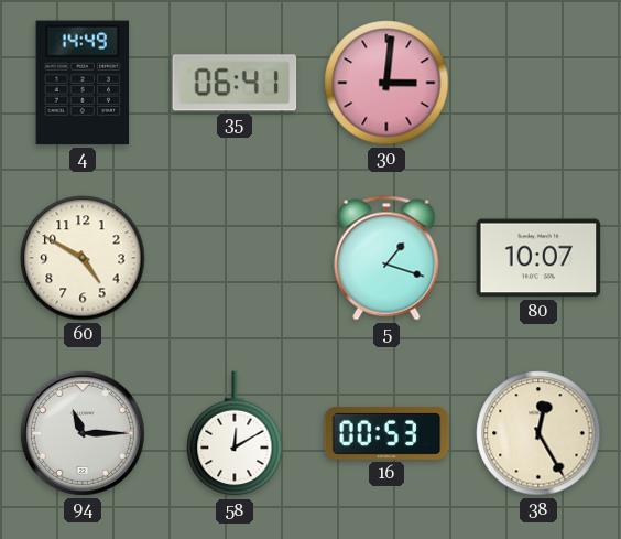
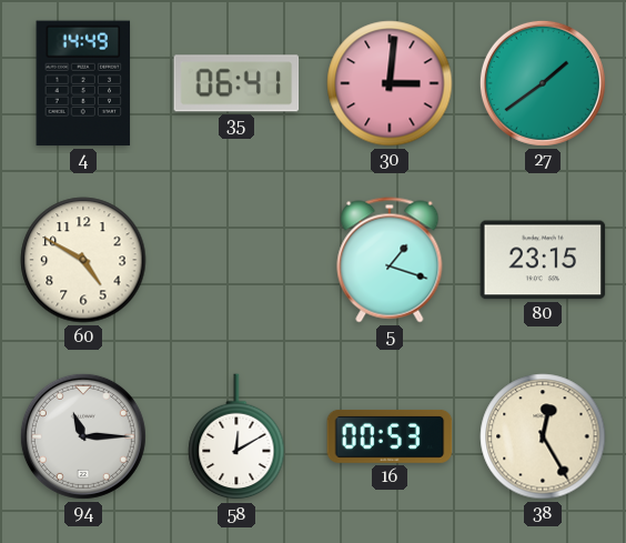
27: none -> 1:39 (543, 83)
80: 10:07 -> 23:15 (543, 260)
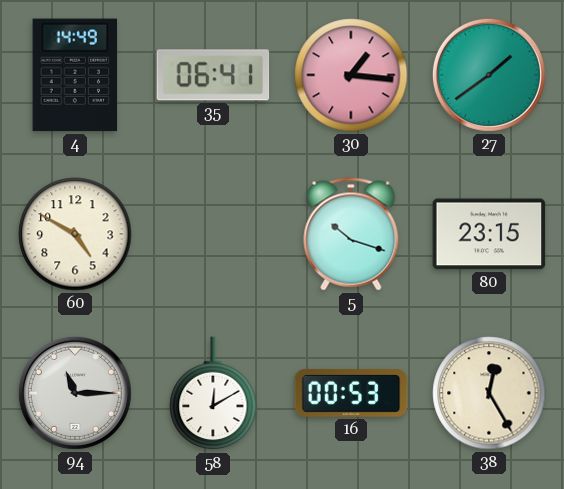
30: 3:01 -> 1:16 (351, 75)
5: 1:18 -> 10:18 (351, 234)
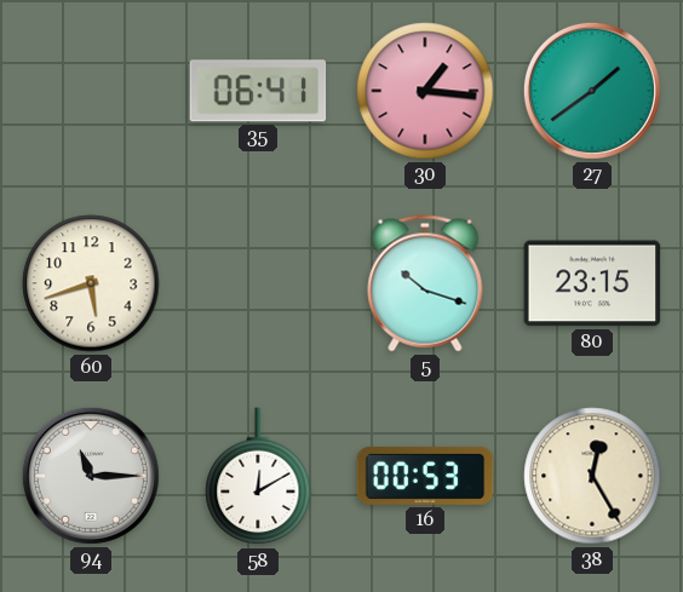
4: 14:49 -> none (75, 75)
60: 4:50 -> 5:42 (91, 283)
